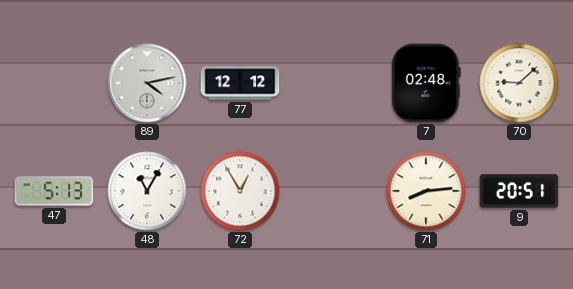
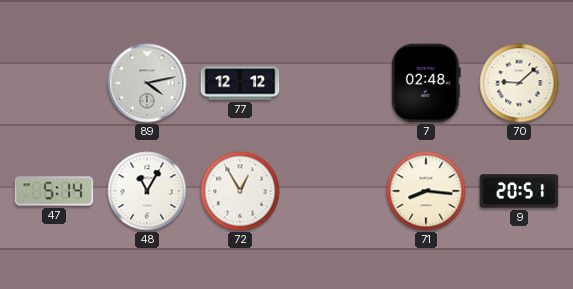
47: 5:13 -> 5:14 (54, 191)
71: 8:14 -> 8:16 (426, 191)
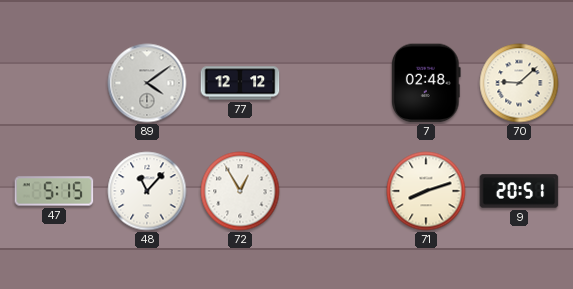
89: 4:13 -> 4:09 (147, 83)
47: 5:14 -> 5:15 (54, 191)
48: 11:05 -> 11:07 (147, 191)
71: 8:16 -> 8:12 (426, 191)
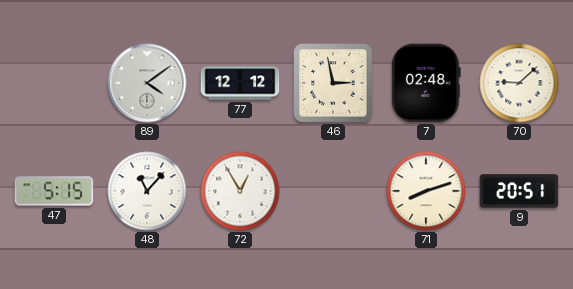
46: none -> 2:58 (333, 83)
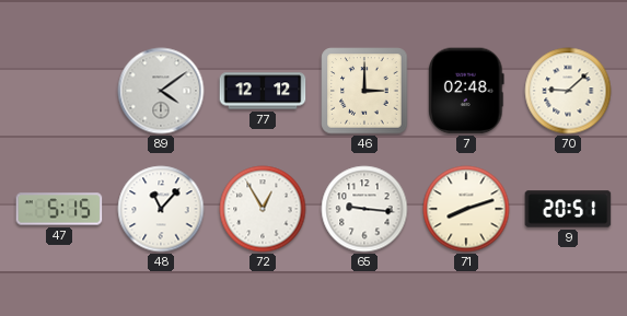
46: 2:58 -> 3:00 (364, 91)
65: none -> 9:16 (364, 209)
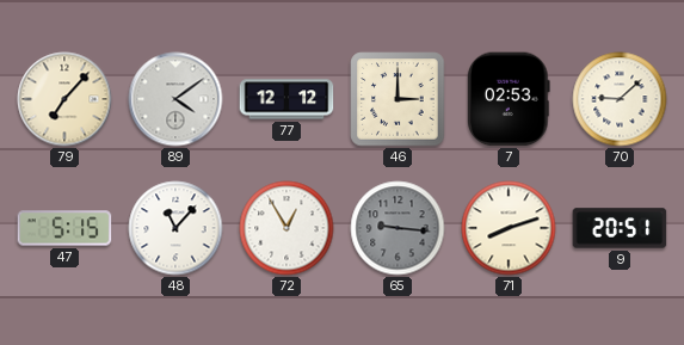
79: none -> 7:07 (64, 99)
7: 02:48 -> 02:53 (510, 99)
65 dial: white -> grey (398, 228)
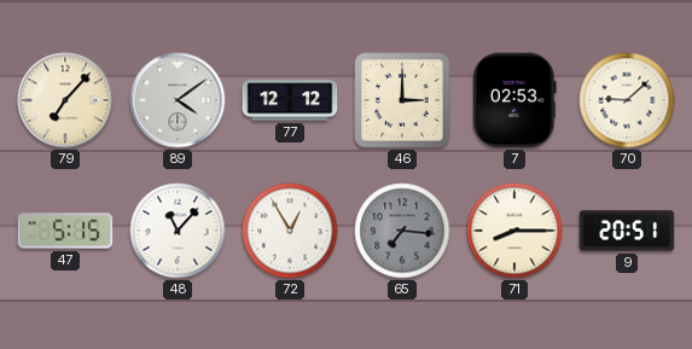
65: 9:16 -> 7:16 (402, 231)
71: 8:12 -> 8:15 (514, 231)
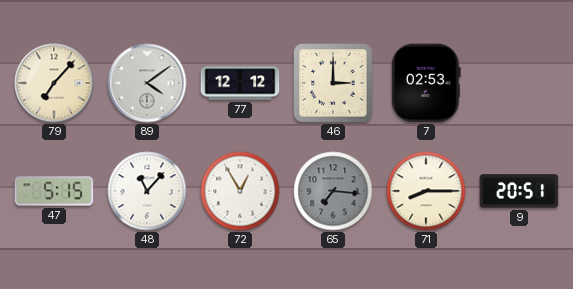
70: 9:08 -> none (627, 100)
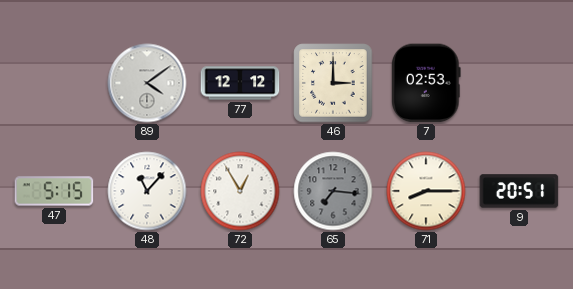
79: 7:07 -> none (54, 83)
